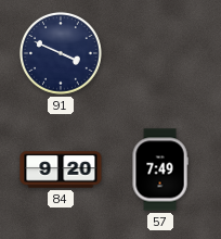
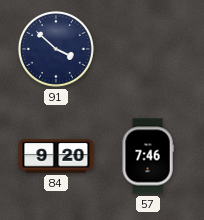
91: 3:49 -> 3:52 (56, 49)
57: 7:49 -> 7:46 (148, 156)
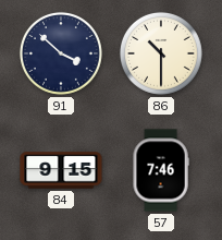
86: none -> 10:30 (161, 53)
84: 9:20 -> 9:15 (61, 170)
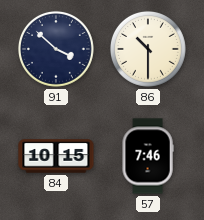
84: 9:15 -> 10:15 (56, 156)
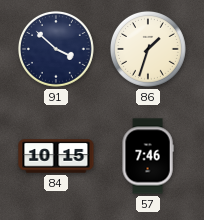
86: 10:30 -> 1:33 (148, 49)
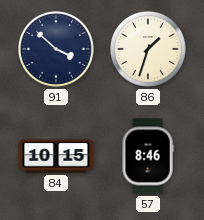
57: 7:46 -> 8:46 (148, 156)
